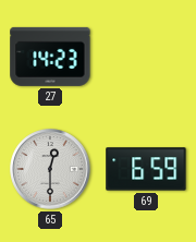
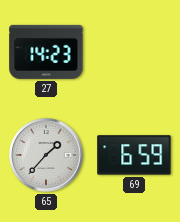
65: 12:30 -> 1:37 (46, 155)
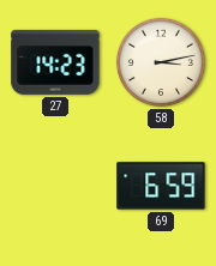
58: none -> 3:13 (161, 62)
65: 1:37 -> none (46, 155)
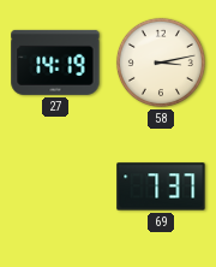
27: 14:23 -> 14:19 (55, 63)
69: 6:59 -> 7:37 (161, 186)
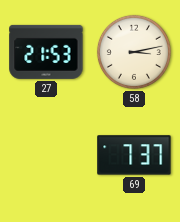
27: 14:19 -> 21:53 (46, 52)
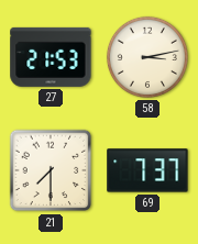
21: none -> 7:30 (51, 170)
